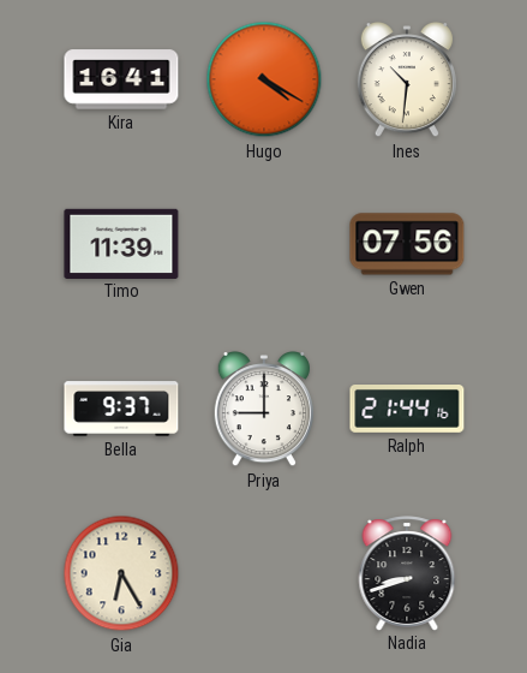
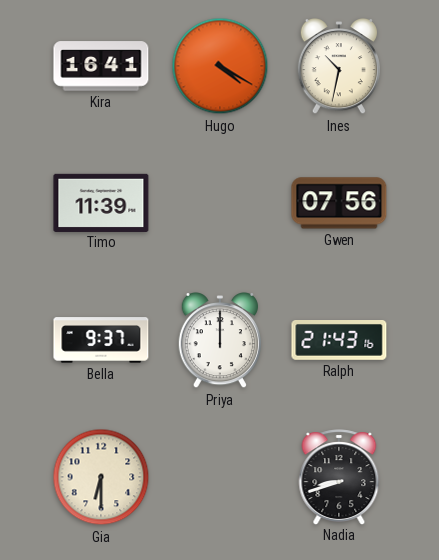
Ines: 10:31 -> 10:32 (338, 67)
Priya: 9:00 -> 12:00 (219, 341)
Ralph: 21:44 -> 21:43 (339, 341)
Gia: 6:25 -> 6:30 (101, 477)
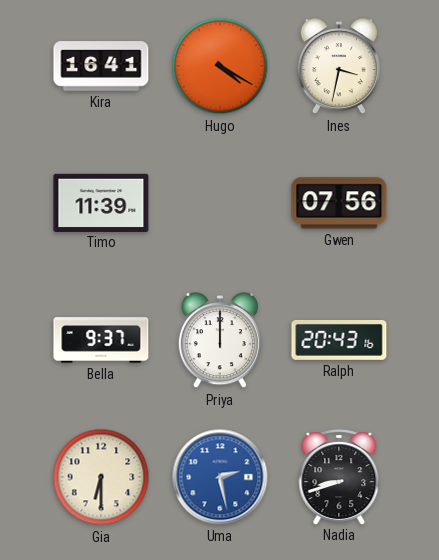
Ines: 10:32 -> 3:32 (338, 67)
Ralph: 21:43 -> 20:43 (339, 341)
Uma: none -> 2:28 (220, 477)
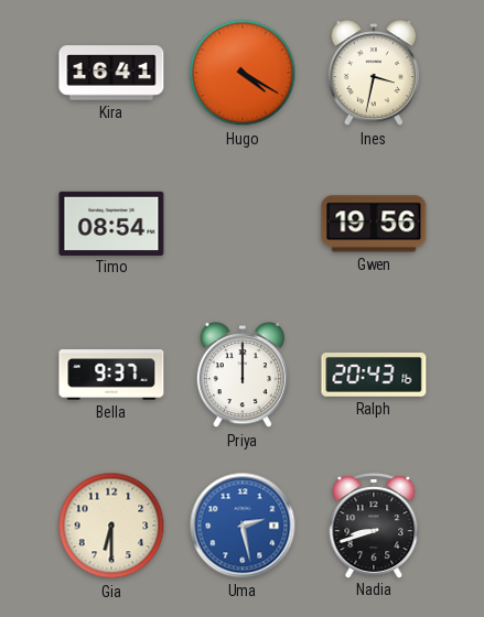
Timo: 11:39 -> 08:54 (111, 223)
Gwen: 07:56 -> 19:56 (374, 224)
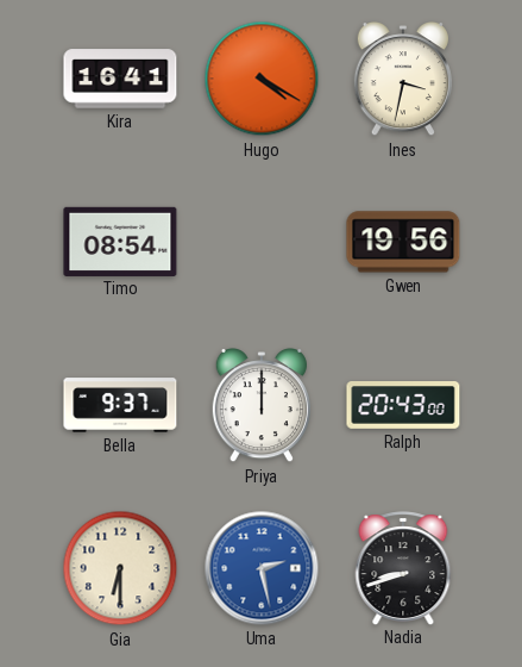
Ralph: 20:43:16 -> 20:43:00 (403, 406)
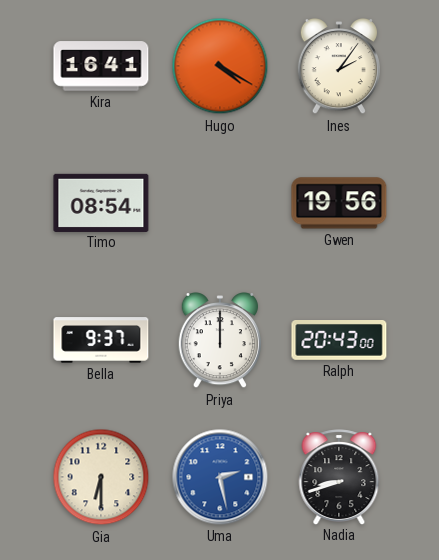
Ines: 3:32 -> 2:06 (338, 67)
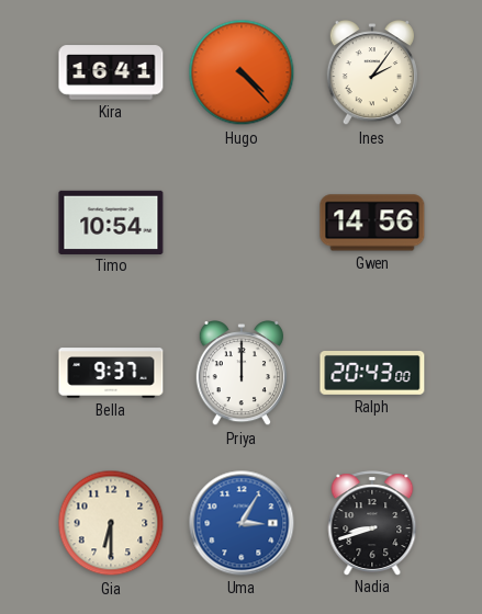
Hugo: 4:20 -> 4:23 (242, 72)
Timo: 08:54 -> 10:54 (111, 221)
Gwen: 19:56 -> 14:56 (372, 223)
Uma: 2:28 -> 3:05 (242, 523)
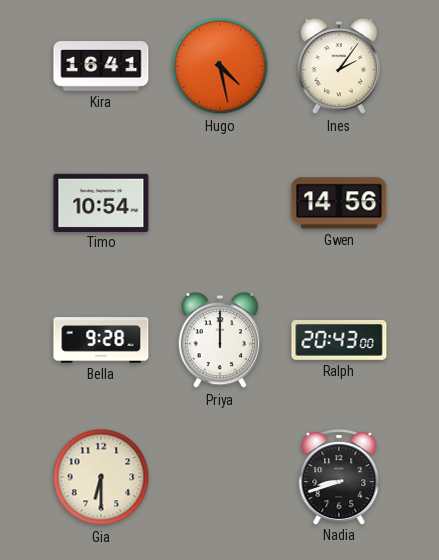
Hugo: 4:23 -> 4:28 (220, 66)
Bella: 9:37 -> 9:28 (101, 340)
Uma: 3:05 -> none (242, 523)
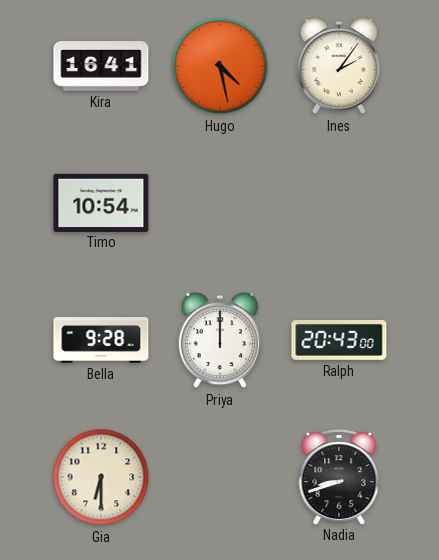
Gwen: 14:56 -> none (339, 203)
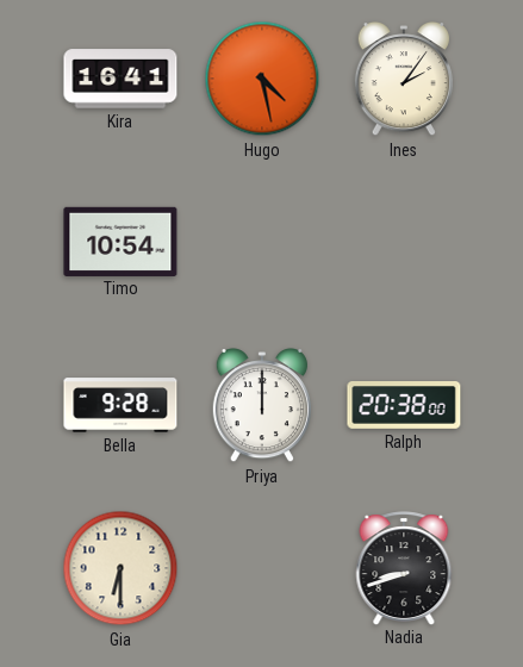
Ralph: 20:43 -> 20:38 (404, 406)
